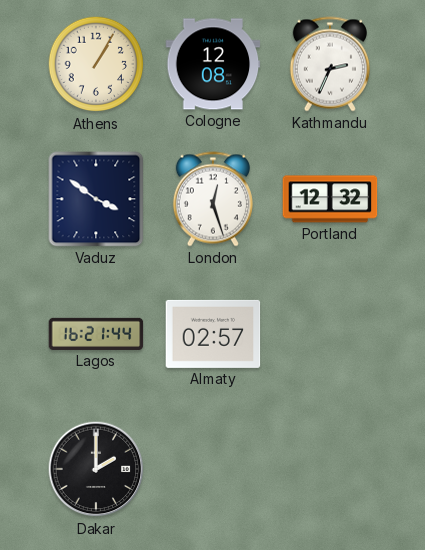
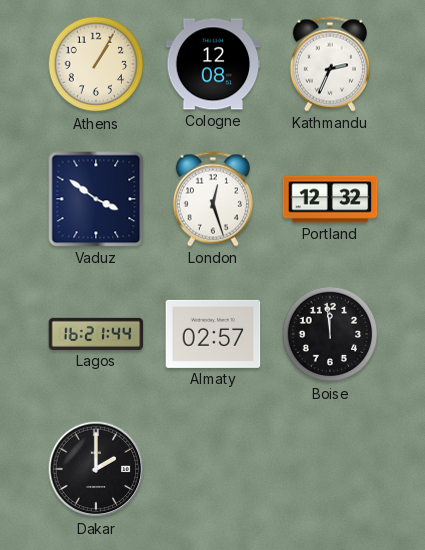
Boise: none -> 11:59 (330, 334)
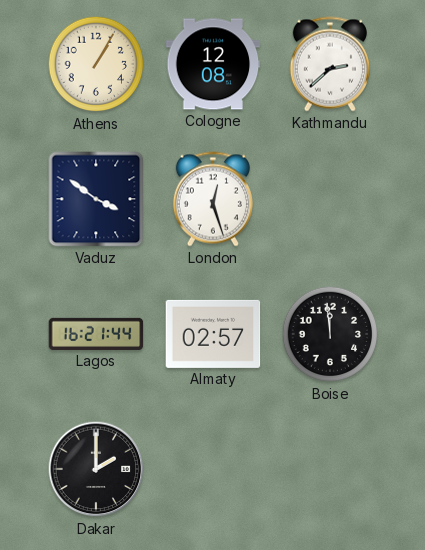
Kathmandu: 2:34 -> 2:38 (330, 64)
Portland: 12:32 -> none (330, 199)
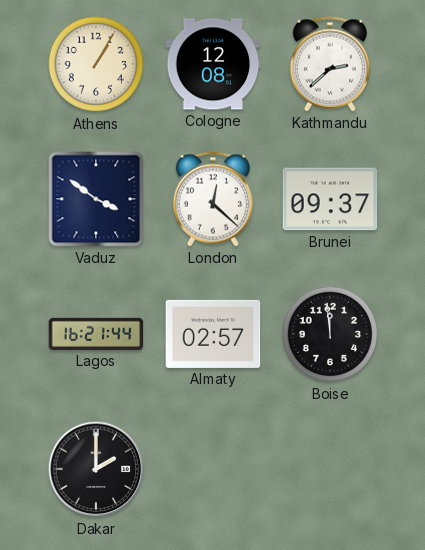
London: 12:27 -> 12:22 (213, 199)
Brunei: none -> 09:37 (330, 199)
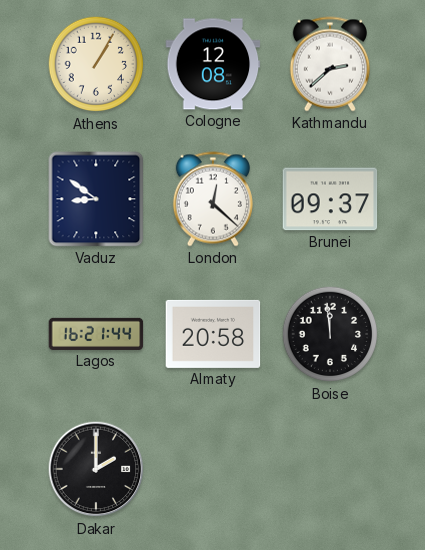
Vaduz: 3:51 -> 8:51 (96, 199)
Almaty: 02:57 -> 20:58 (213, 334)
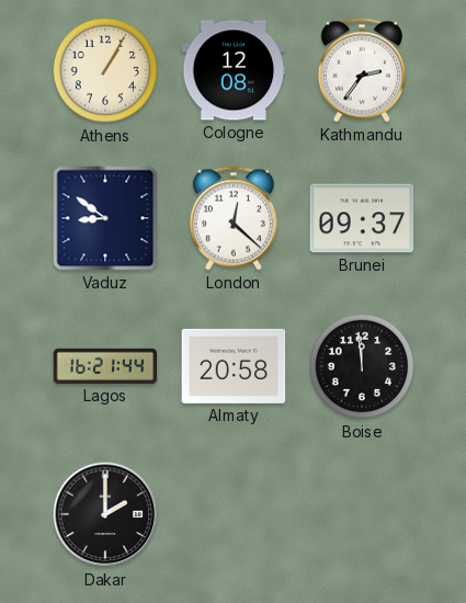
Kathmandu: 2:38 -> 2:36 (362, 70)
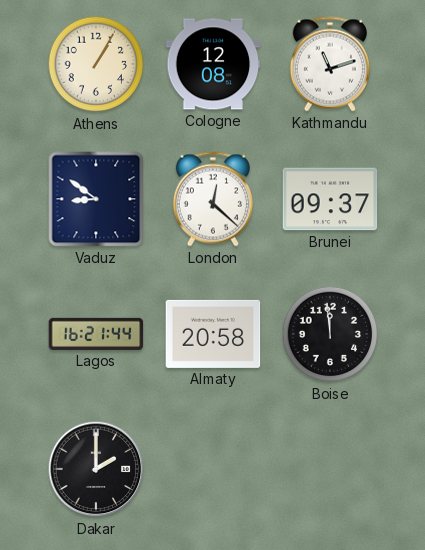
Kathmandu: 2:36 -> 11:12 (330, 64)
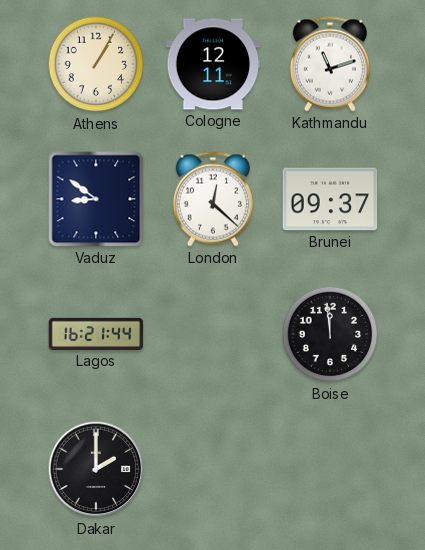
Cologne: 12:08 -> 12:11 (213, 64)
Almaty: 20:58 -> none (213, 334)
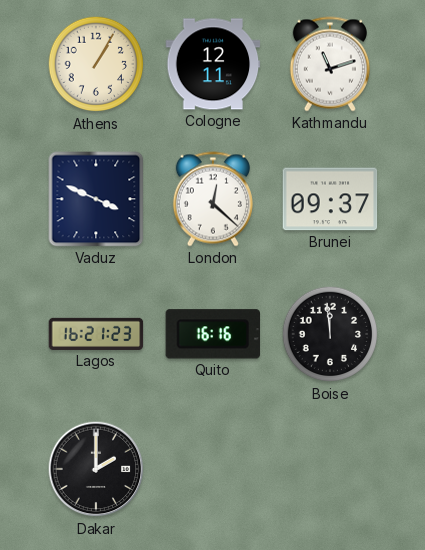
Vaduz: 8:51 -> 3:49 (96, 199)
Lagos: 16:21:44 -> 16:21:23 (96, 334)
Quito: none -> 16:16 (212, 334)
